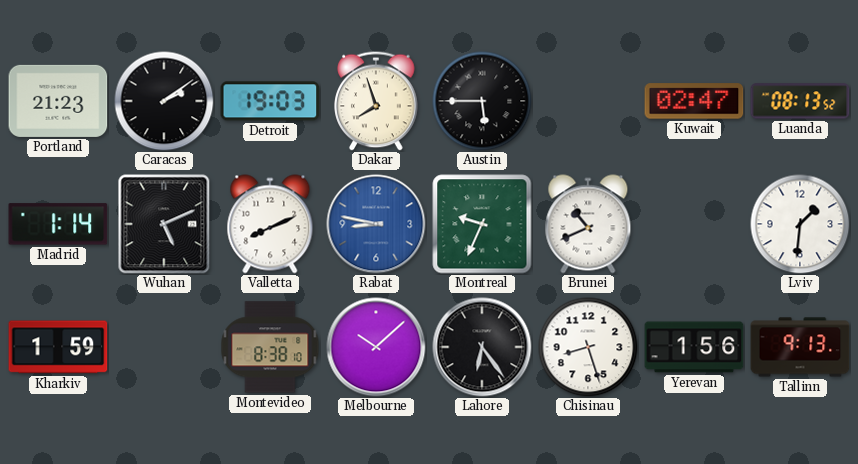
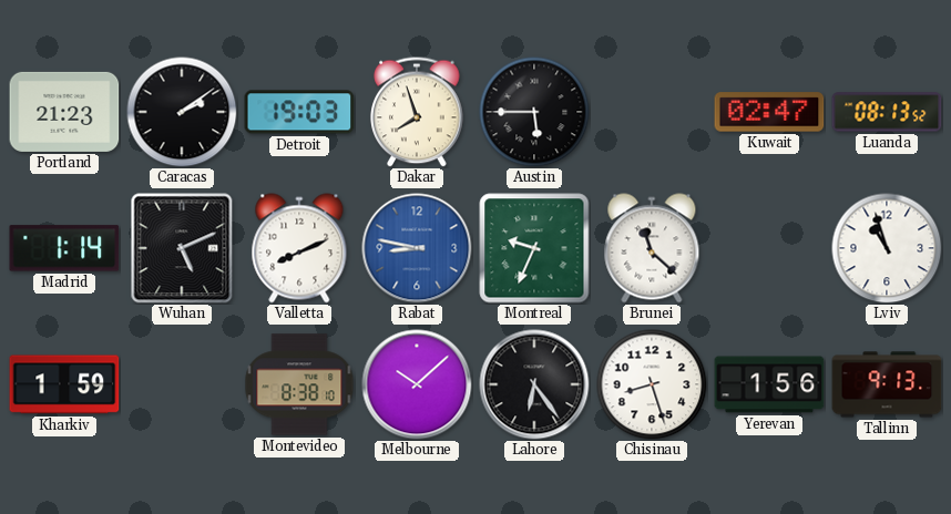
Brunei: 10:41 -> 11:22 (652, 248)
Lviv: 1:31 -> 10:57 (887, 248)
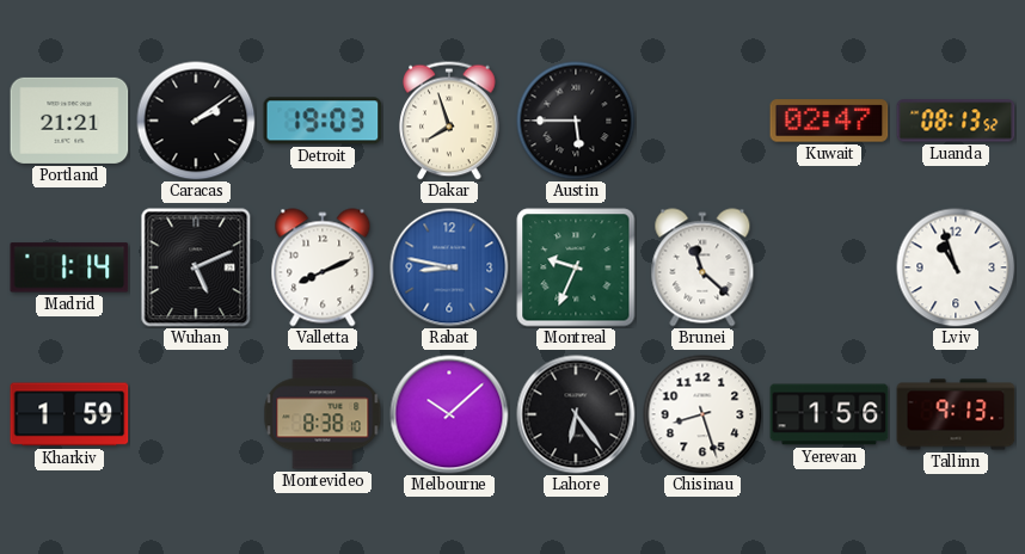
Portland: 21:23 -> 21:21 (69, 121)
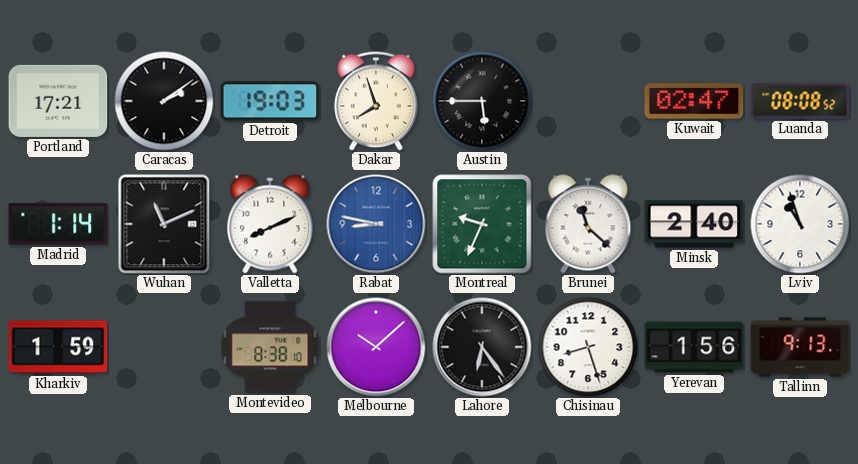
Portland: 21:21 -> 17:21 (58, 101)
Luanda: 08:13 -> 08:08 (800, 101)
Wuhan: 5:11 -> 11:11 (164, 224)
Minsk: none -> 2:40 (694, 224)
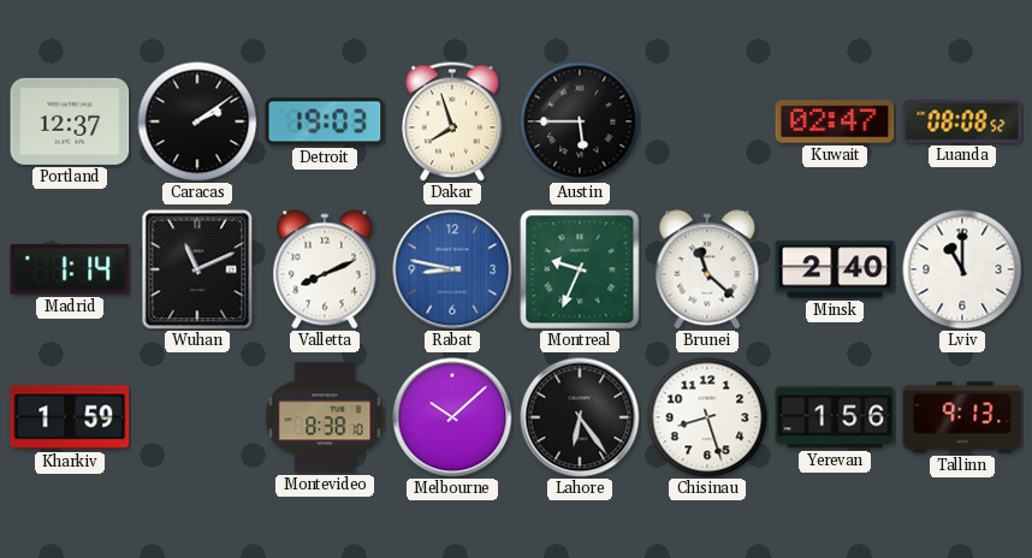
Portland: 17:21 -> 12:37 (70, 121)
Lviv: 10:57 -> 11:00 (962, 269)
